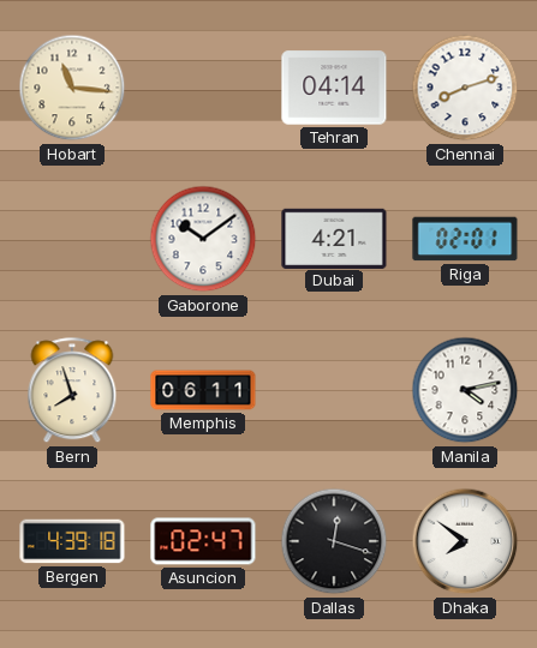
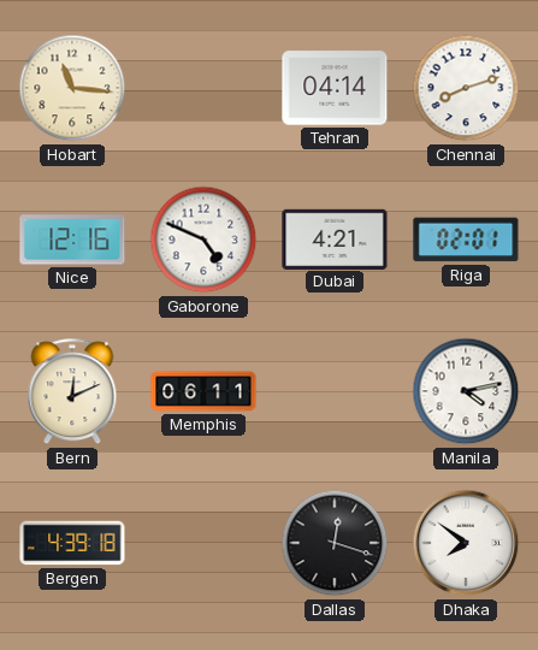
Nice: none -> 12:16 (72, 240)
Gaborone: 10:09 -> 4:49 (203, 240)
Bern: 7:57 -> 12:11 (72, 392)
Asuncion: 02:47 -> none (203, 541)
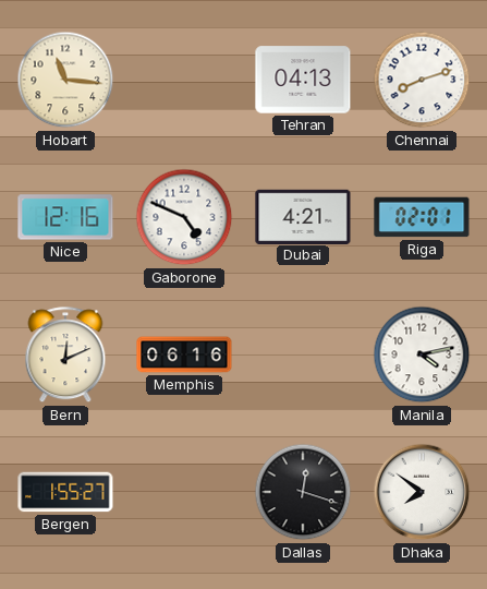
Tehran: 04:14 -> 04:13 (303, 80)
Memphis: 06:11 -> 06:16 (184, 354)
Bergen: 4:39 -> 1:55 (65, 492)
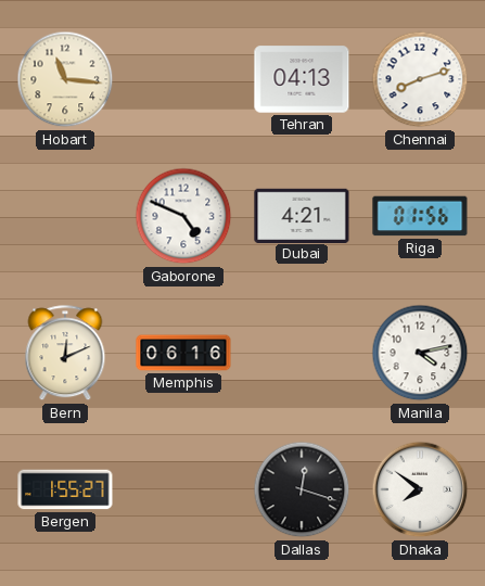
Nice: 12:16 -> none (65, 217)
Riga: 02:01 -> 01:56 (420, 216)
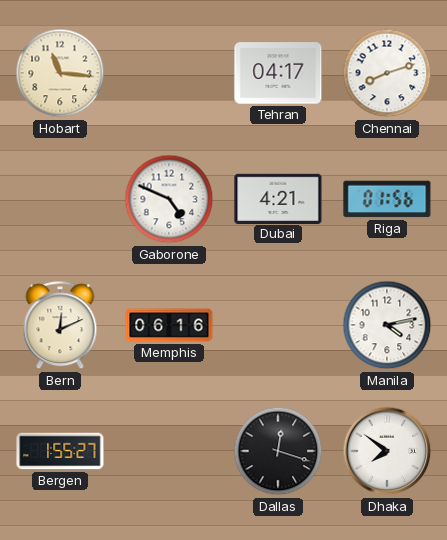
Tehran: 04:13 -> 04:17 (278, 73)
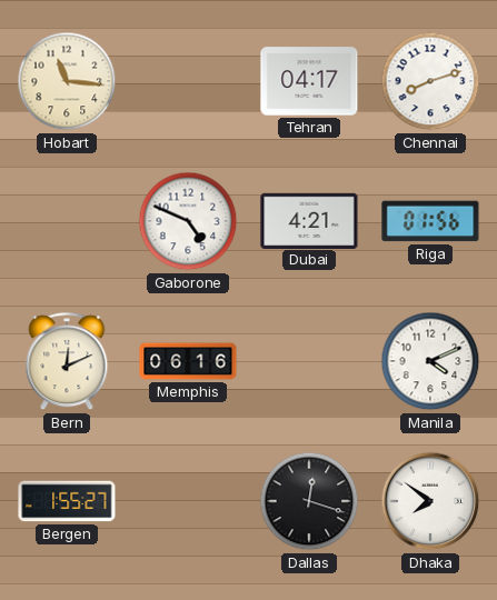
Manila: 4:13 -> 4:11 (430, 361)
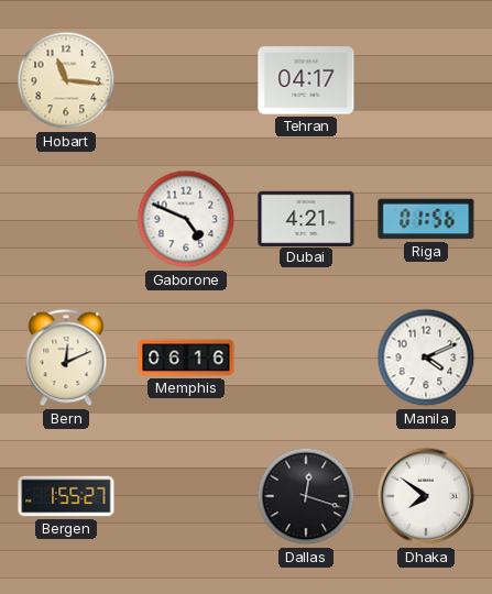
Chennai: 8:12 -> none (430, 81)
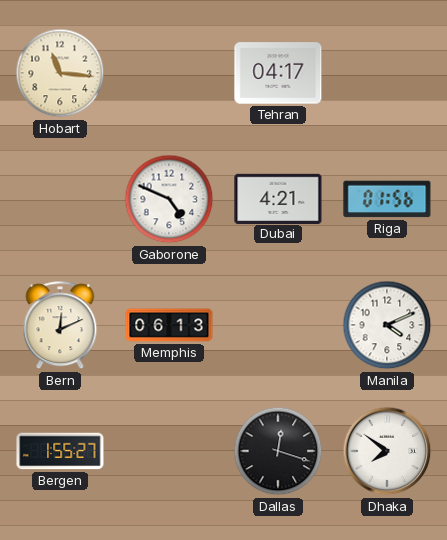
Memphis: 06:16 -> 06:13 (169, 325)
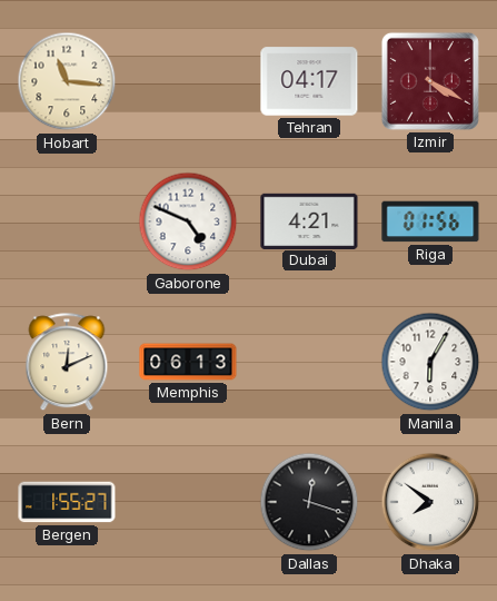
Izmir: none -> 4:20 (430, 81)
Manila: 4:11 -> 6:05 (430, 362)
